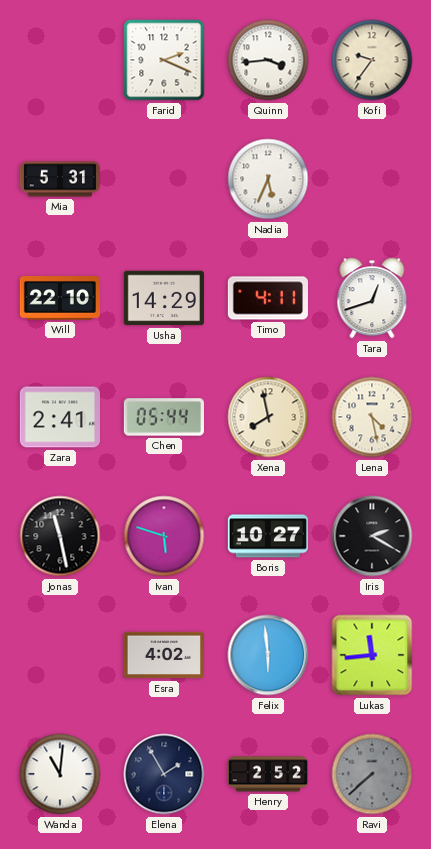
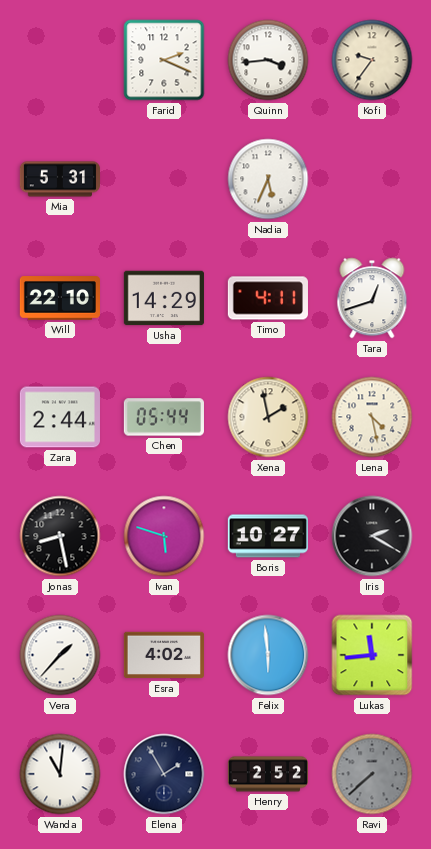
Zara: 2:41 -> 2:44 (60, 417)
Xena: 7:58 -> 1:58 (268, 417)
Jonas: 11:28 -> 8:28 (60, 536)
Vera: none -> 1:37 (60, 655)
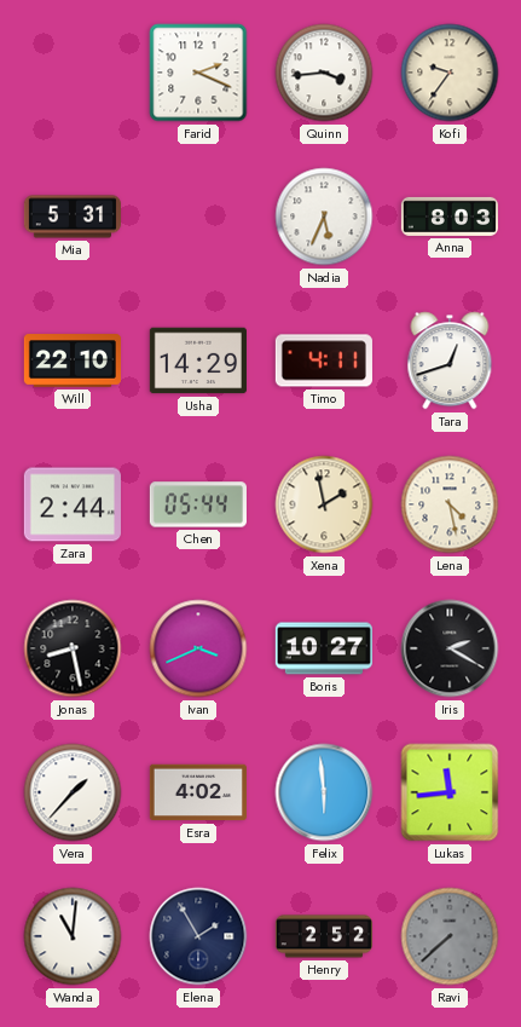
Anna: none -> 8:03 (448, 217)
Ivan: 5:48 -> 3:41 (198, 648)
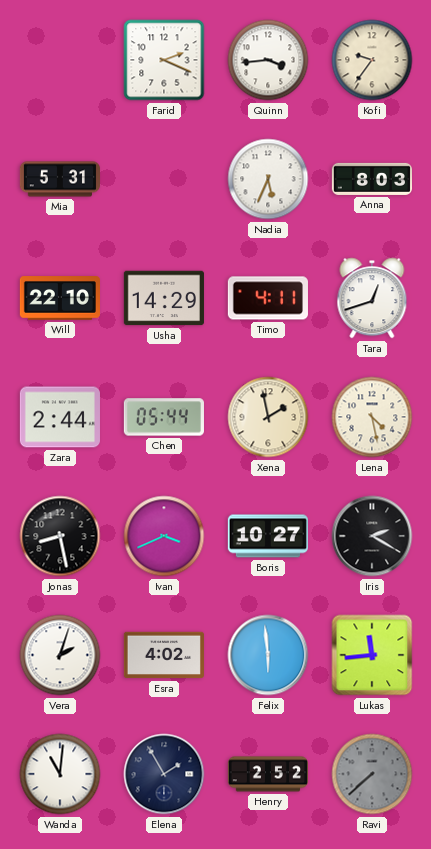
Vera: 1:37 -> 2:03 (60, 655)
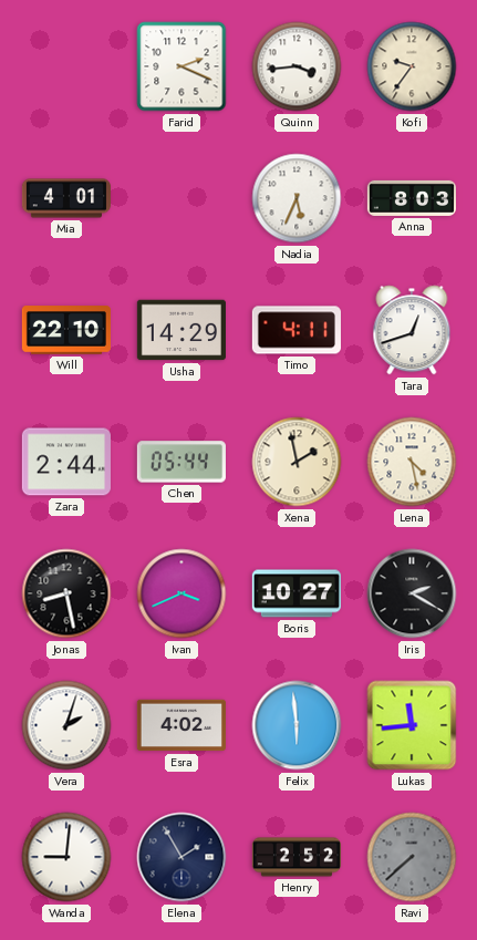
Mia: 5:31 -> 4:01 (65, 198)
Wanda: 11:01 -> 9:01 (66, 857)
